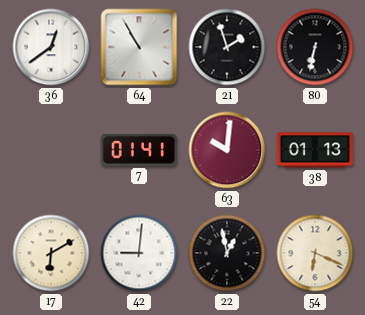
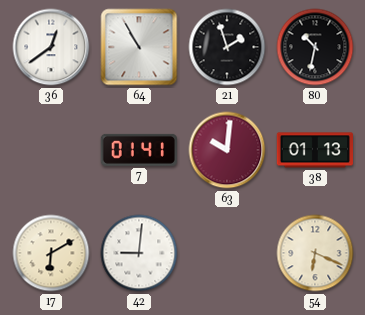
80: 6:32 -> 10:32 (315, 47)
22: 12:58 -> none (227, 253)
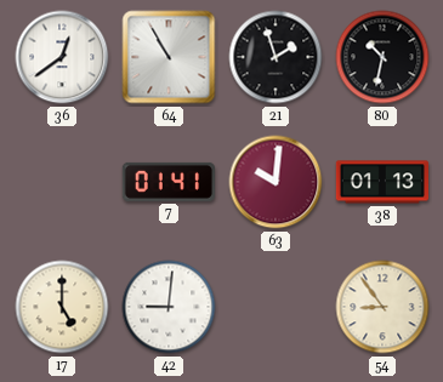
17: 6:10 -> 5:00 (62, 307)
54: 6:19 -> 8:54 (382, 307)
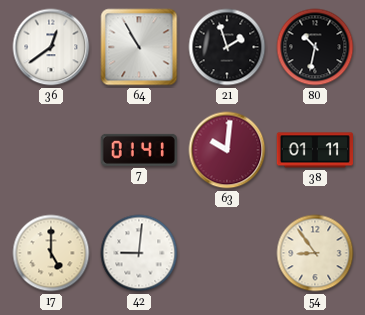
38: 01:13 -> 01:11 (315, 150)
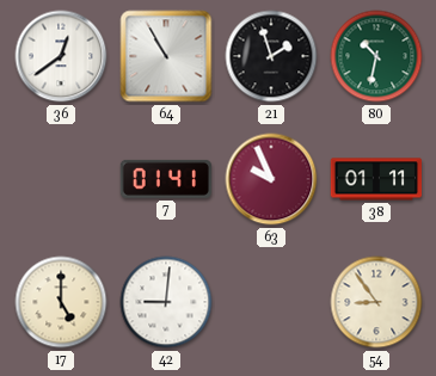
80 dial: black -> green (376, 56)
63: 10:01 -> 9:56 (271, 179)
